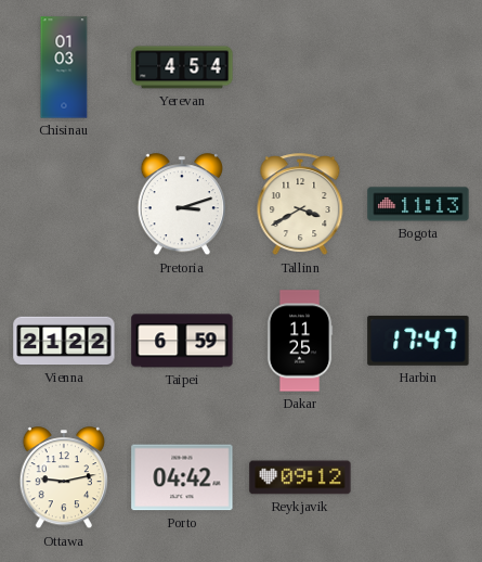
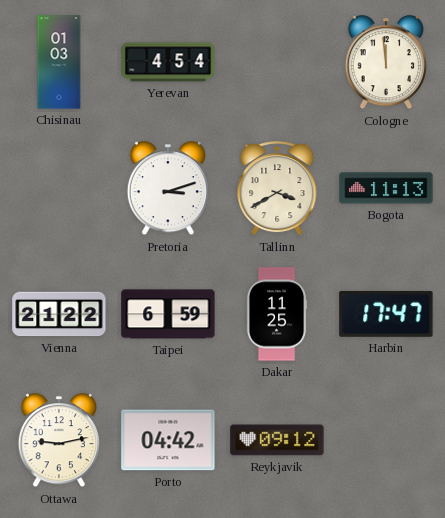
Cologne: none -> 11:59 (385, 63)
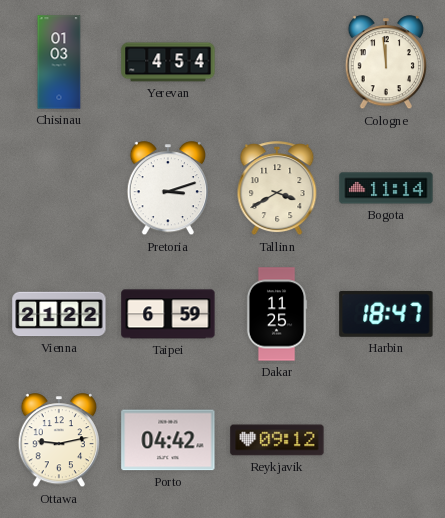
Bogota: 11:13 -> 11:14 (386, 188)
Harbin: 17:47 -> 18:47 (386, 314)
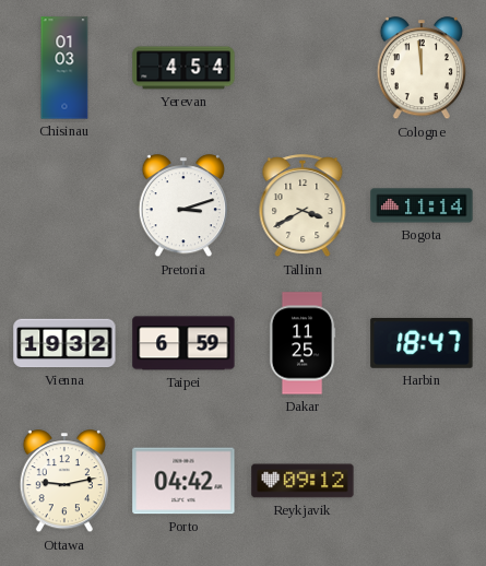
Vienna: 21:22 -> 19:32 (64, 343)
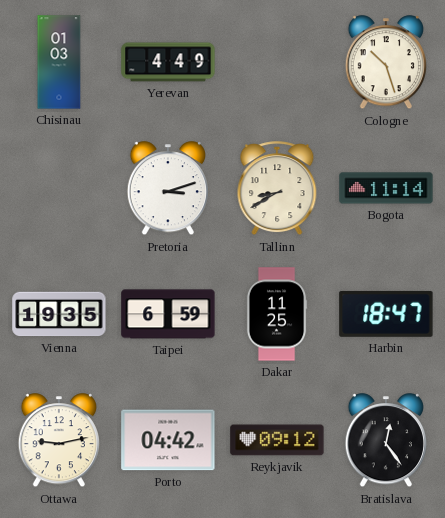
Yerevan: 4:54 -> 4:49 (168, 62)
Cologne: 11:59 -> 10:27 (385, 63)
Tallinn: 3:40 -> 8:40 (277, 189)
Vienna: 19:32 -> 19:35 (59, 314)
Bratislava: none -> 12:24 (385, 441)
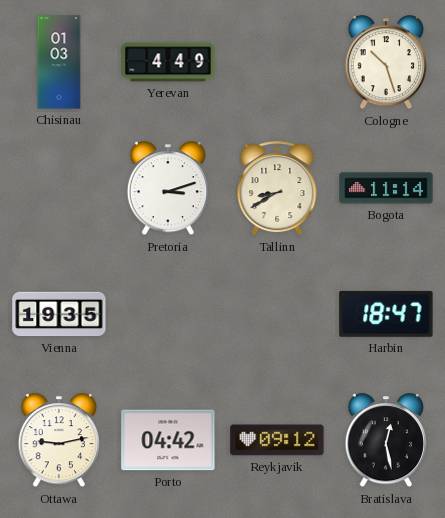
Taipei: 6:59 -> none (168, 314)
Dakar: 11:25 -> none (277, 314)
Bratislava: 12:24 -> 12:28 (385, 441)
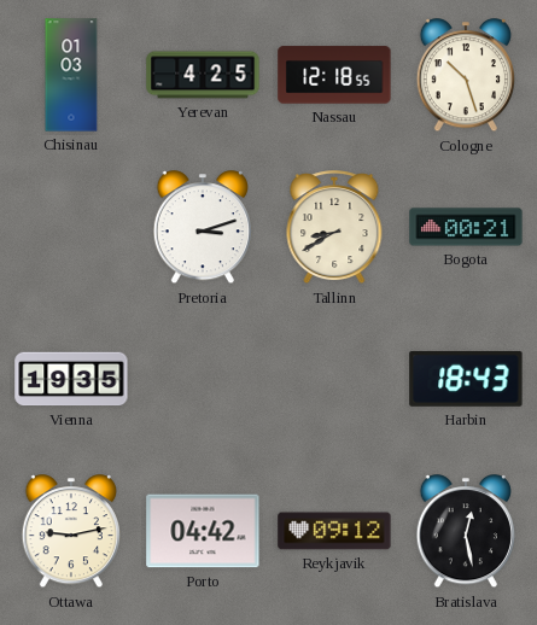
Yerevan: 4:49 -> 4:25 (203, 75)
Nassau: none -> 12:18 (334, 75)
Bogota: 11:14 -> 00:21 (466, 227)
Harbin: 18:47 -> 18:43 (466, 379)
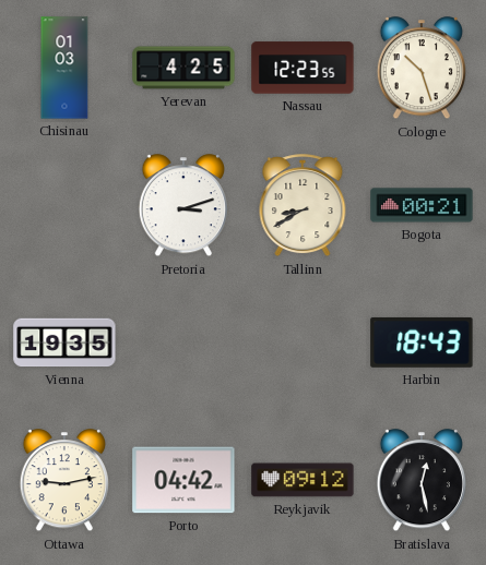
Nassau: 12:18 -> 12:23 (303, 68)
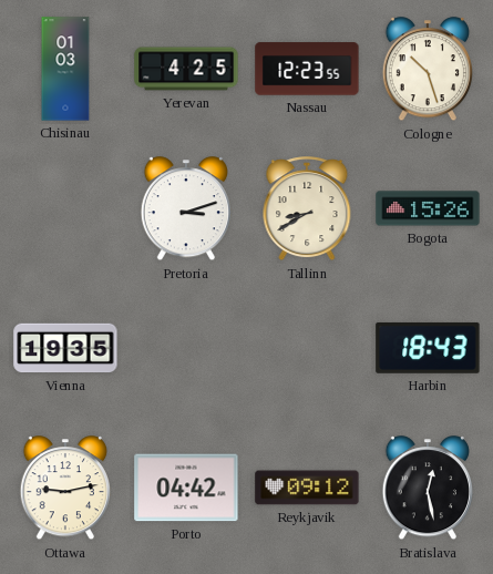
Bogota: 00:21 -> 15:26 (428, 208)
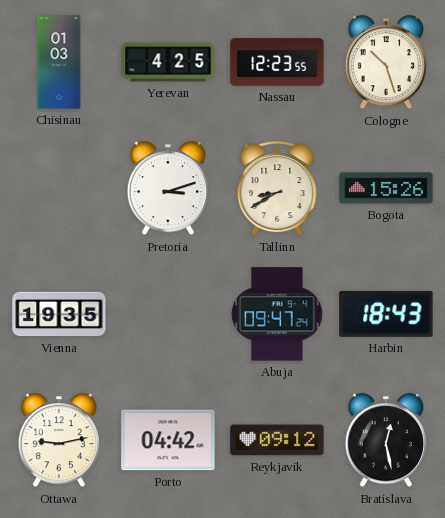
Abuja: none -> 09:47 (277, 314)
